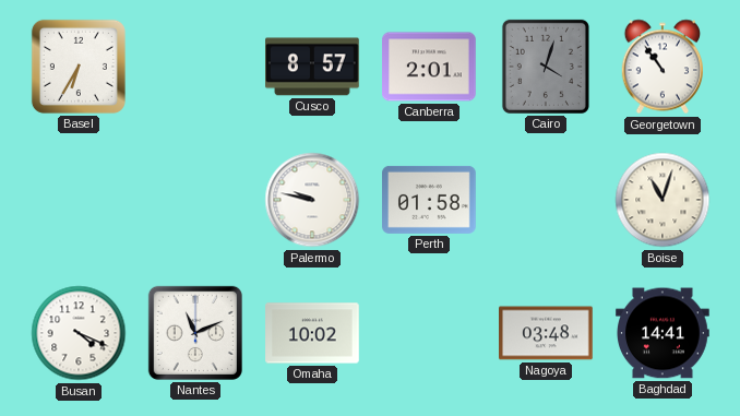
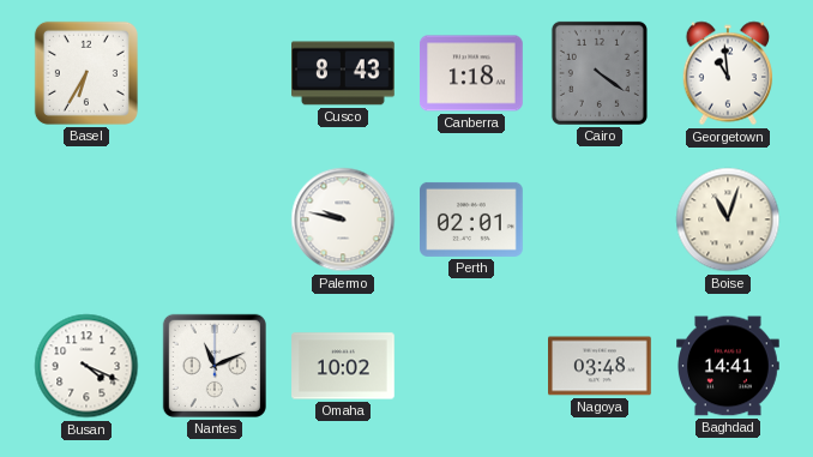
Cusco: 8:57 -> 8:43 (344, 73)
Canberra: 2:01 -> 1:18 (472, 73)
Cairo: 4:03 -> 4:21 (600, 73)
Georgetown: 10:54 -> 10:59 (727, 73)
Perth: 01:58 -> 02:01 (472, 220)
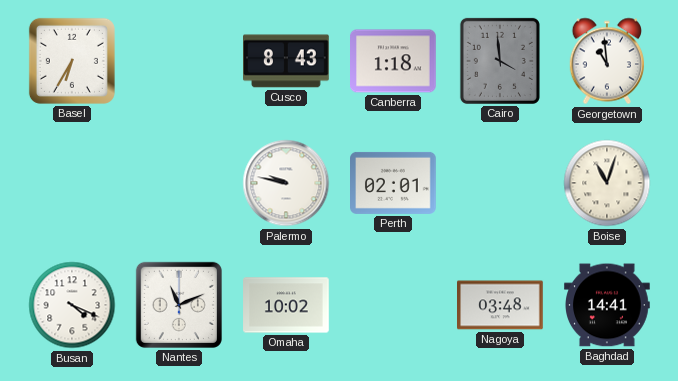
Cairo: 4:21 -> 3:59 (500, 61)
